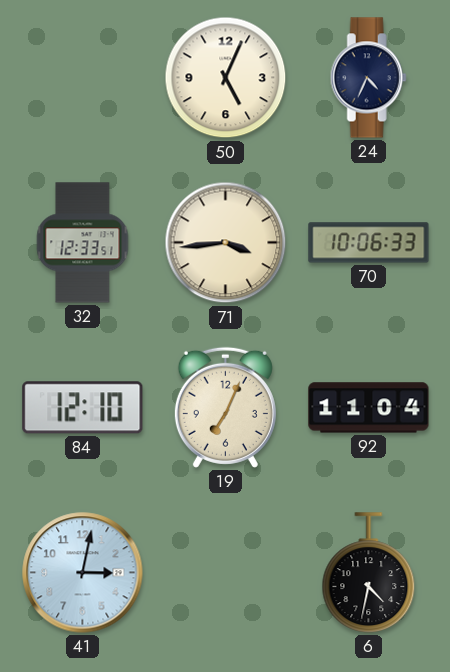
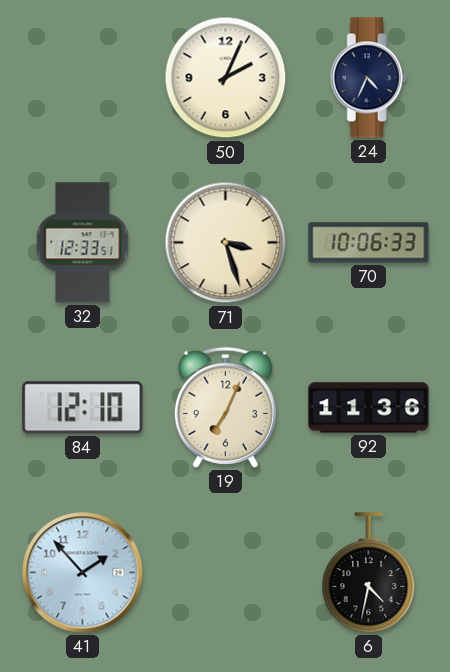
50: 5:04 -> 2:04 (226, 78)
71: 3:44 -> 3:27 (226, 243)
92: 11:04 -> 11:36 (369, 408)
41: 3:02 -> 1:53 (83, 573)
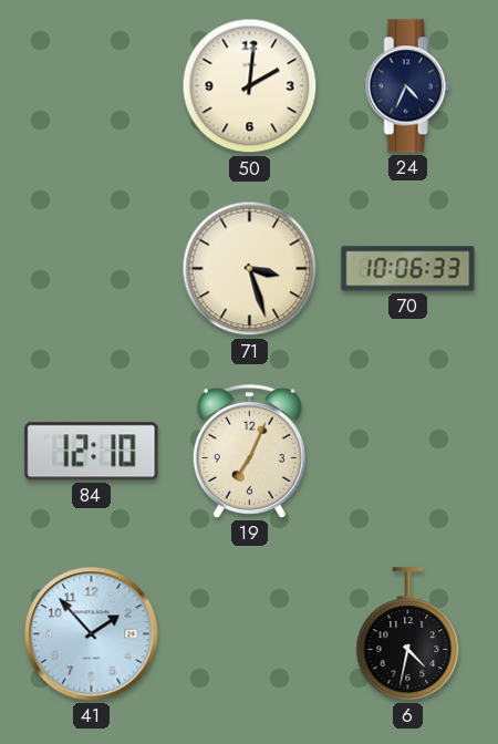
50: 2:04 -> 2:01 (250, 86)
32: 12:33 -> none (83, 243)
92: 11:36 -> none (369, 408)
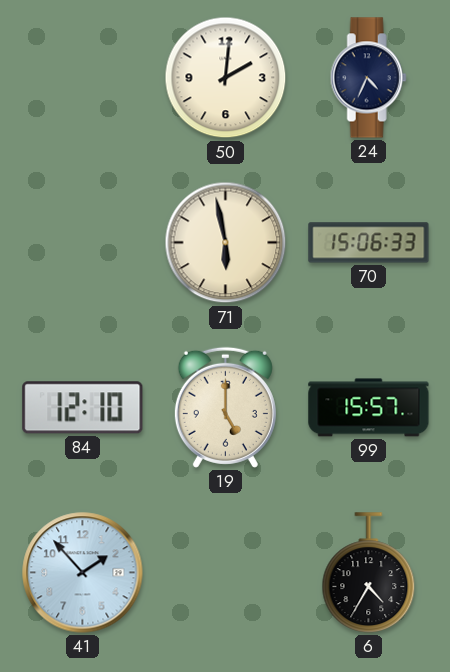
71: 3:27 -> 5:58 (226, 243)
70: 10:06 -> 15:06 (369, 243)
19: 7:04 -> 5:00 (225, 407)
99: none -> 15:57 (369, 408)
6: 4:32 -> 4:35 (369, 573)
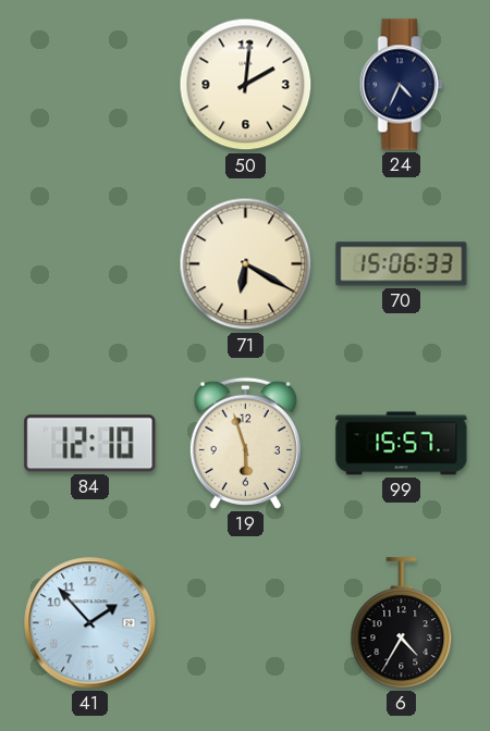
71: 5:58 -> 6:20 (246, 264)
19: 5:00 -> 5:57 (245, 443)
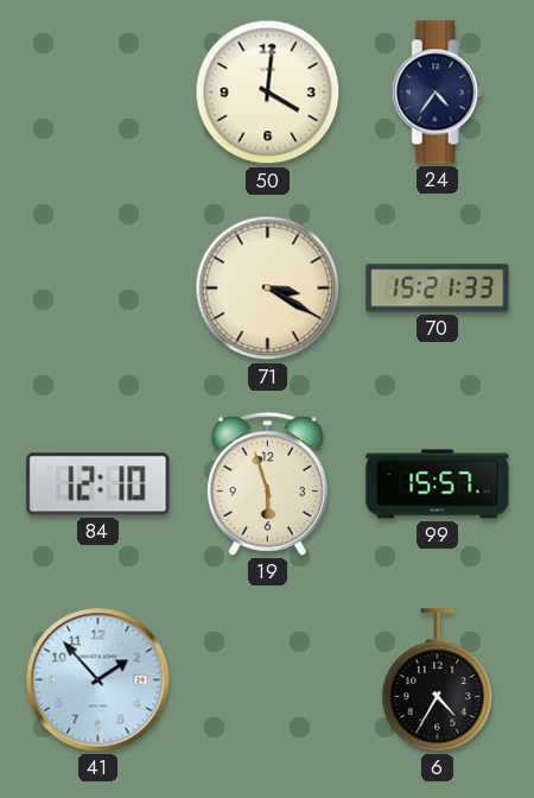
50: 2:01 -> 4:01 (268, 93)
24: 4:34 -> 4:36 (437, 93)
71: 6:20 -> 3:20 (268, 289)
70: 15:06 -> 15:21 (438, 289)
